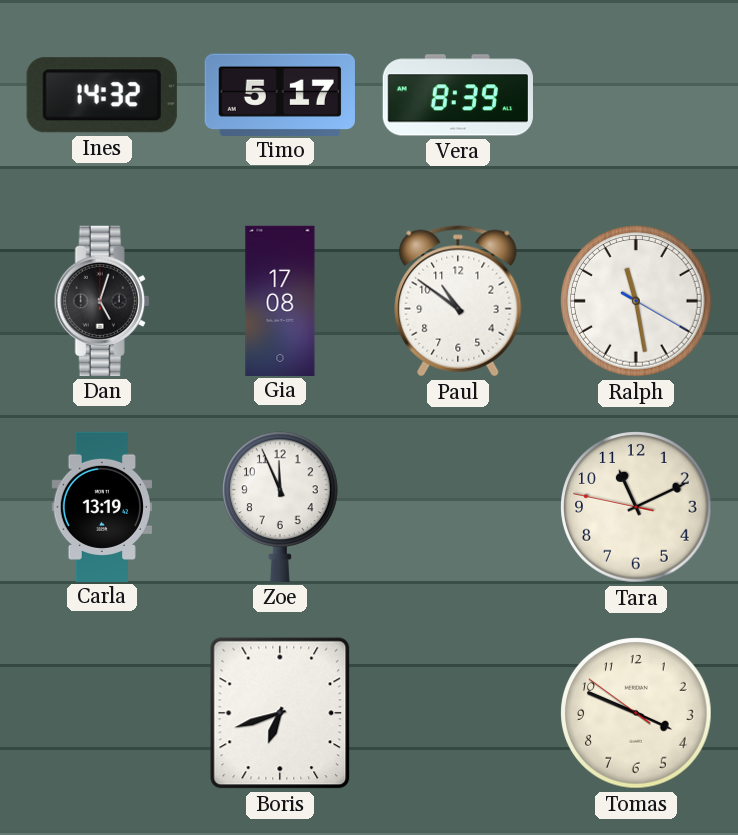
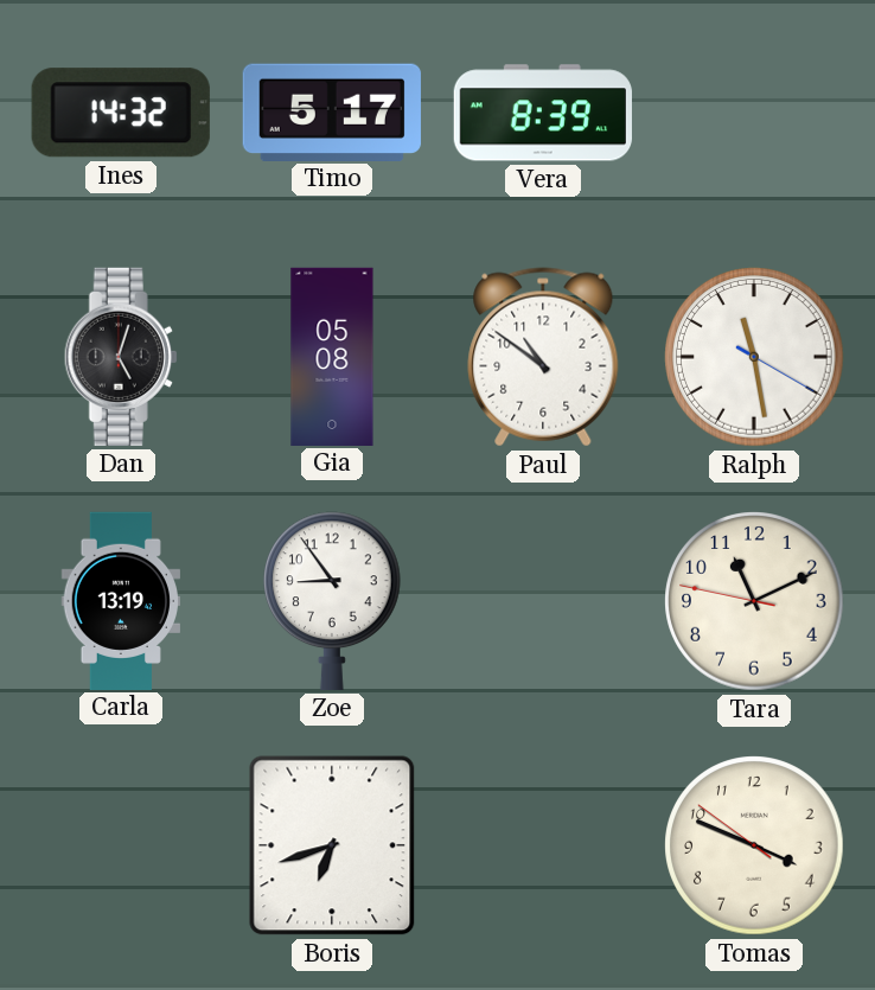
Gia: 17:08 -> 05:08 (332, 356)
Zoe: 11:56 -> 8:54 (333, 601)
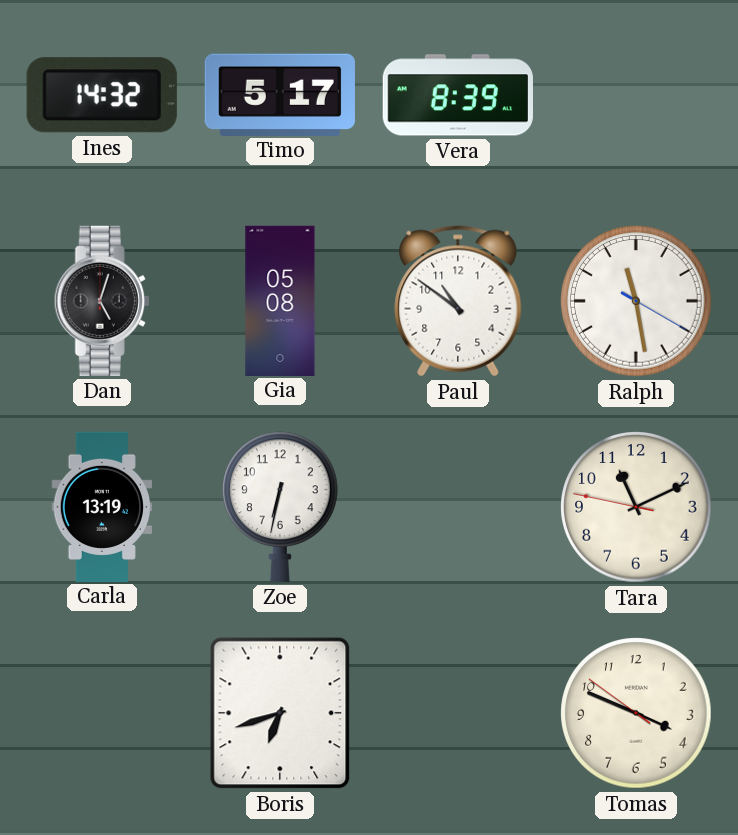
Zoe: 8:54 -> 6:32 (281, 507)
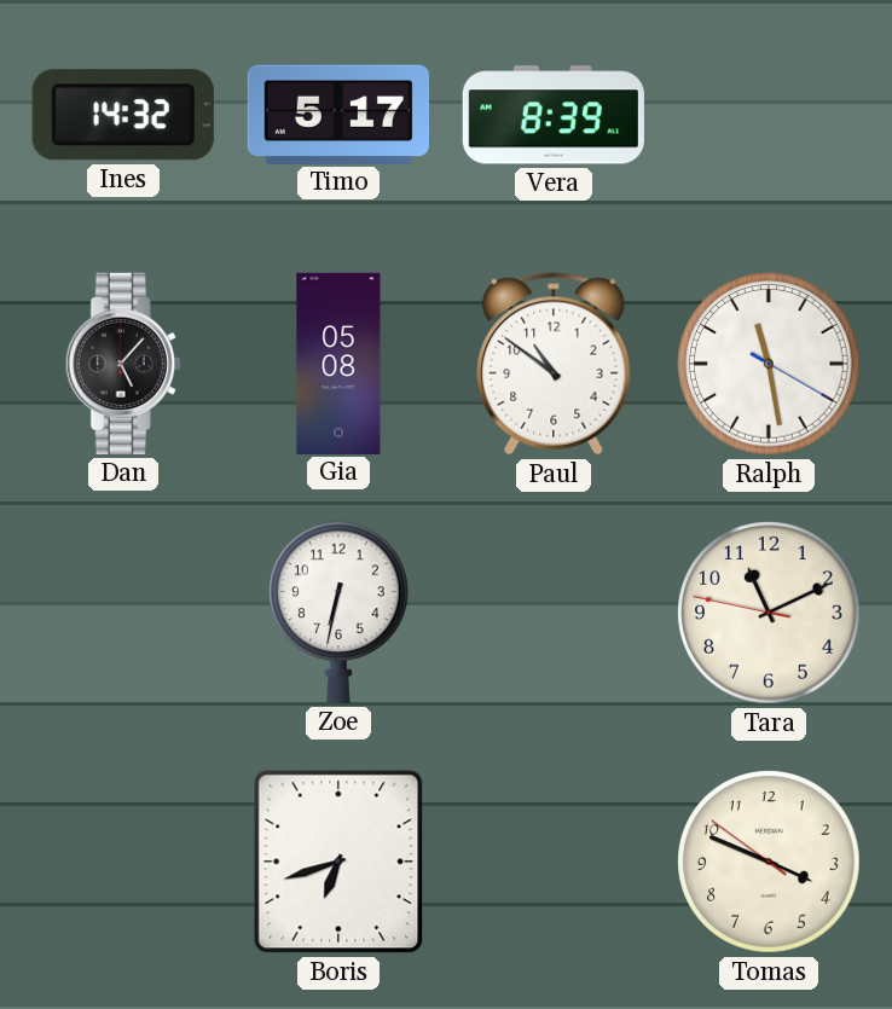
Dan: 5:03 -> 5:07 (123, 364)
Carla: 13:19 -> none (101, 506)
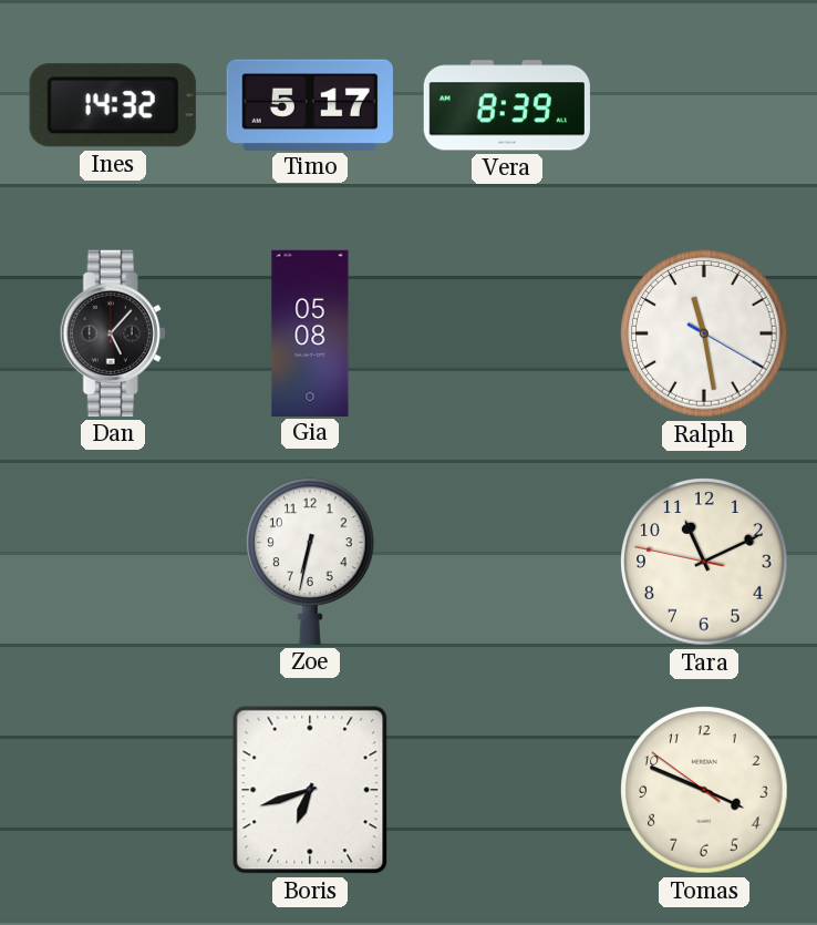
Paul: 10:51 -> none (554, 364)
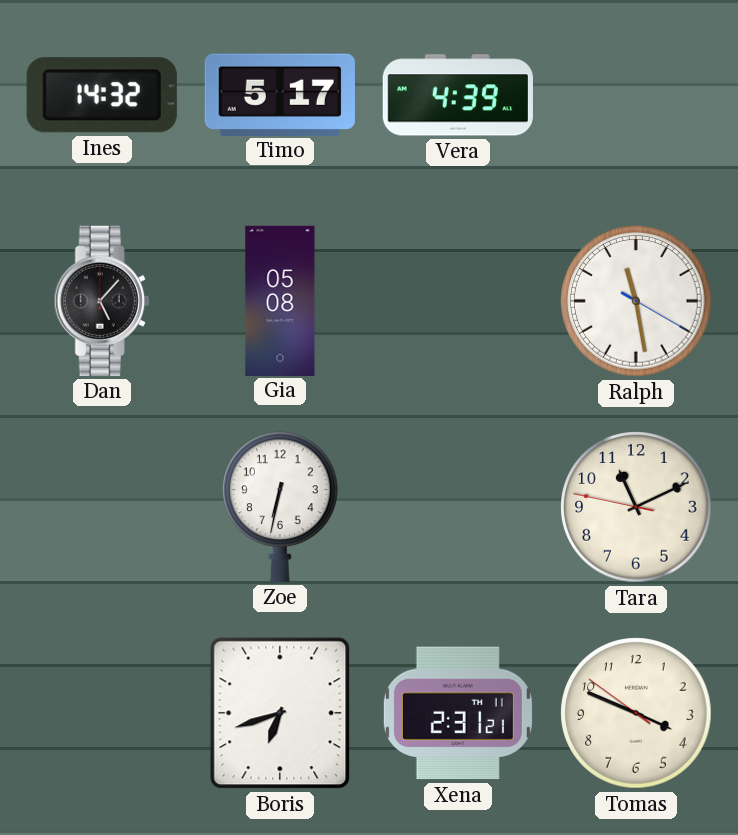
Vera: 8:39 -> 4:39 (458, 95)
Xena: none -> 2:31 (458, 713)
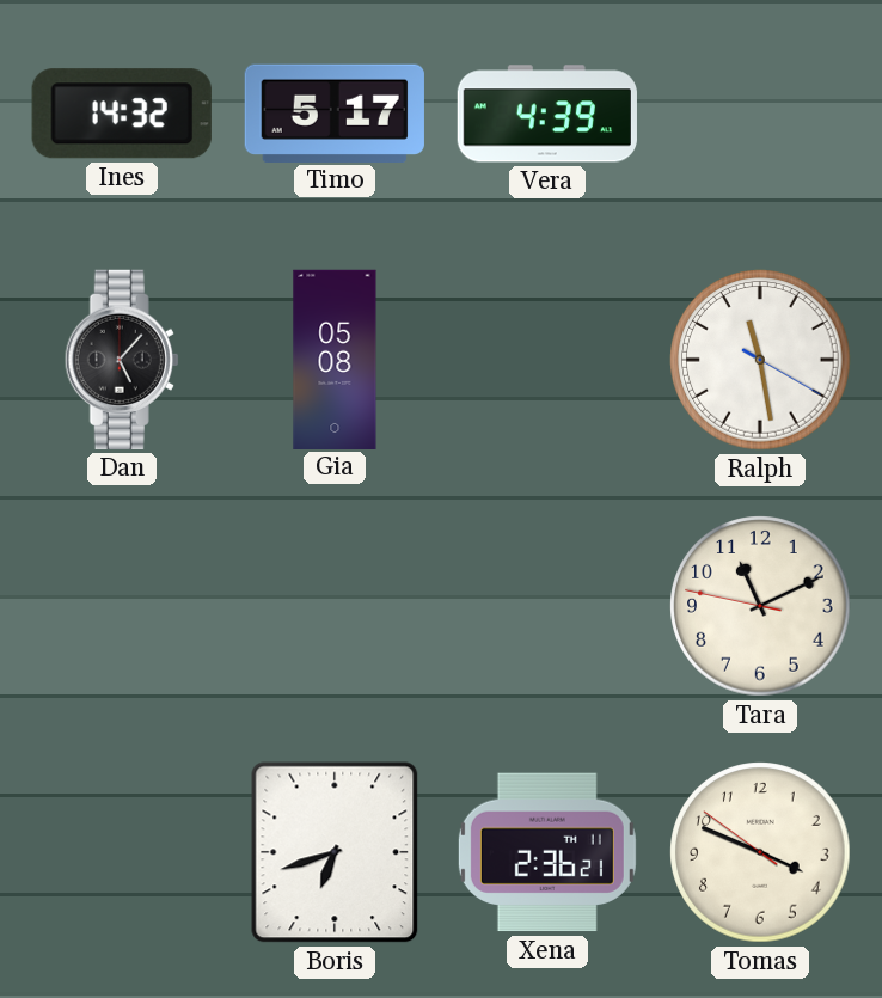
Zoe: 6:32 -> none (281, 507)
Xena: 2:31 -> 2:36 (547, 852)
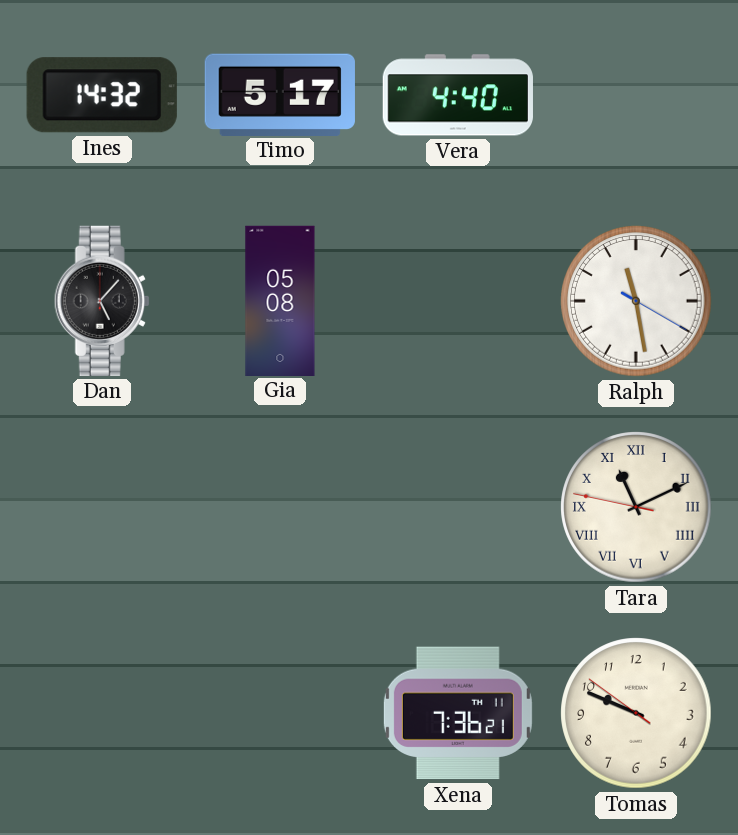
Vera: 4:39 -> 4:40 (458, 95)
Tara numerals: Arabic -> Roman (636, 507)
Boris: 6:42 -> none (335, 852)
Xena: 2:36 -> 7:36 (458, 713)
Tomas: 3:48 -> 9:48 (636, 713)
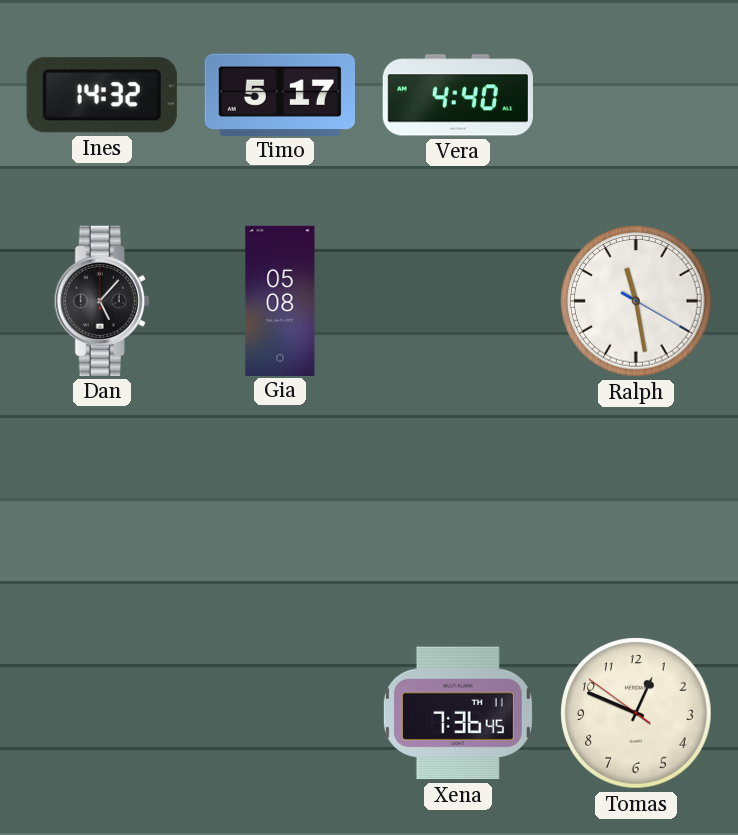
Tara: 11:10 -> none (636, 507)
Xena: 7:36:21 -> 7:36:45 (458, 713)
Tomas: 9:48 -> 12:48 (636, 713)
